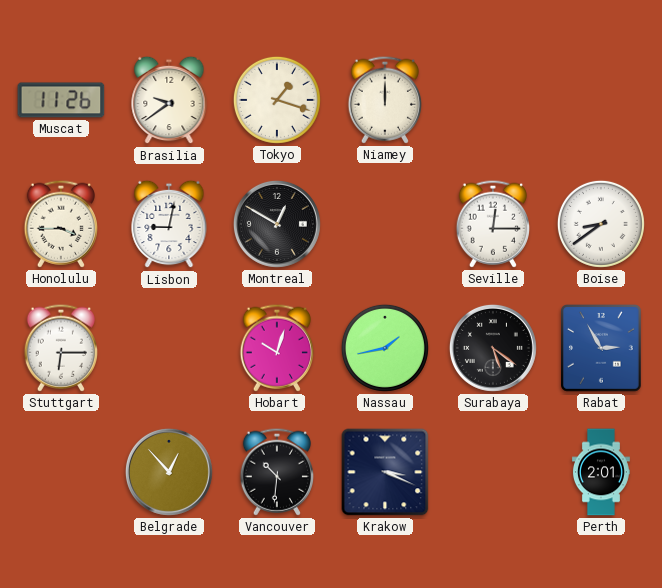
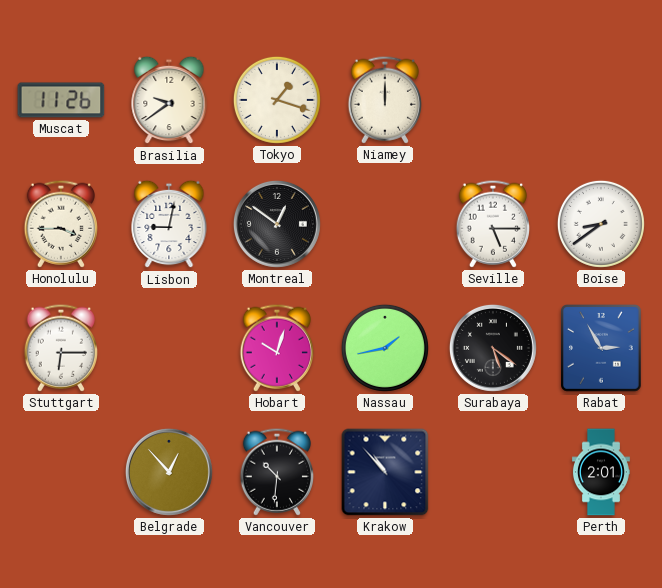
Montreal: 12:50 -> 12:51 (277, 224)
Seville: 12:15 -> 5:15 (492, 224)
Krakow: 3:19 -> 10:53 (385, 472)
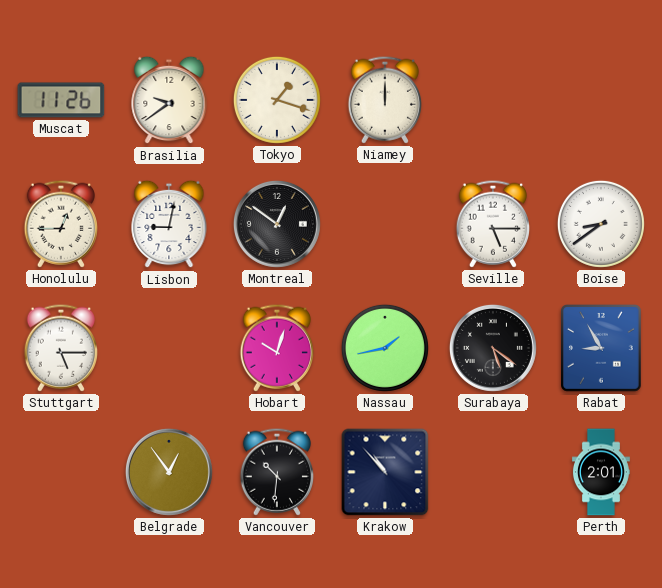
Honolulu: 3:45 -> 12:45 (60, 224)
Stuttgart: 6:15 -> 5:15 (60, 348)
Rabat: 2:55 -> 8:55 (602, 349)
Belgrade: 12:53 -> 12:54 (169, 472)
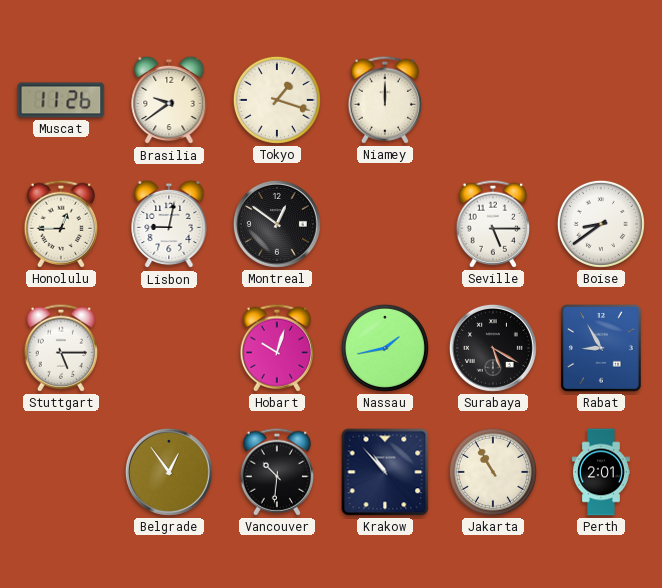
Surabaya: 5:21 -> 5:20 (493, 348)
Jakarta: none -> 10:55 (493, 472)
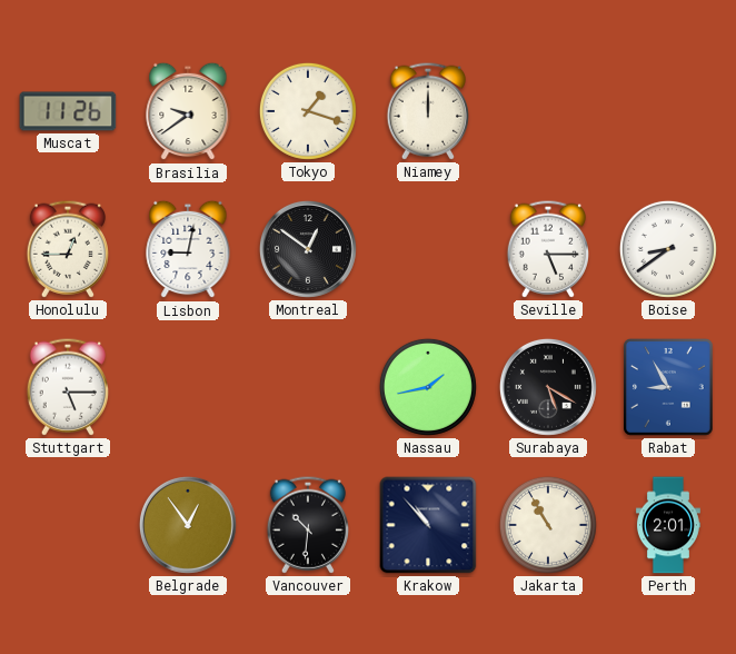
Hobart: 10:03 -> none (276, 348)
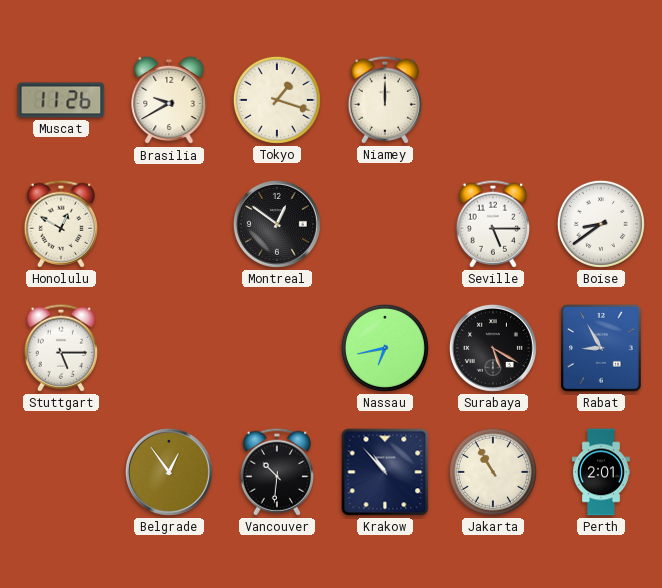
Brasilia: 9:39 -> 9:40 (169, 100)
Honolulu: 12:45 -> 12:50 (60, 224)
Lisbon: 9:02 -> none (188, 249)
Nassau: 1:43 -> 6:43 (385, 348)
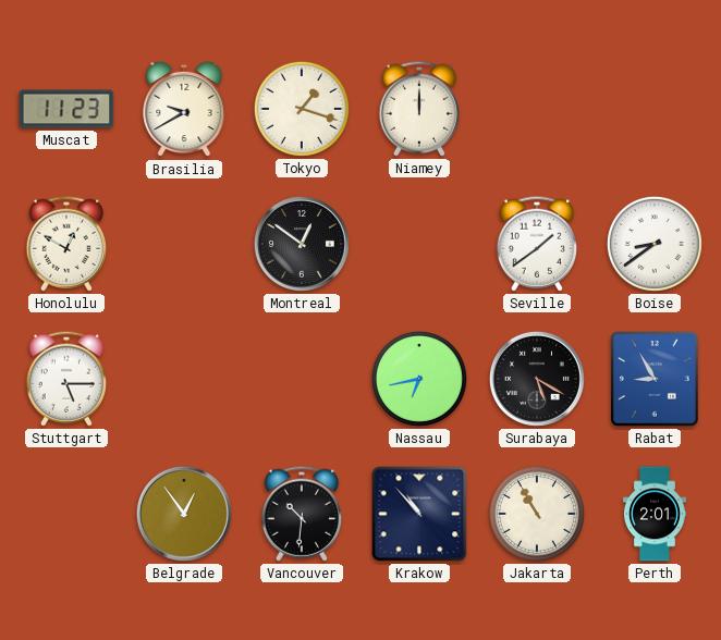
Muscat: 11:26 -> 11:23 (66, 109)
Seville: 5:15 -> 1:39 (536, 244)
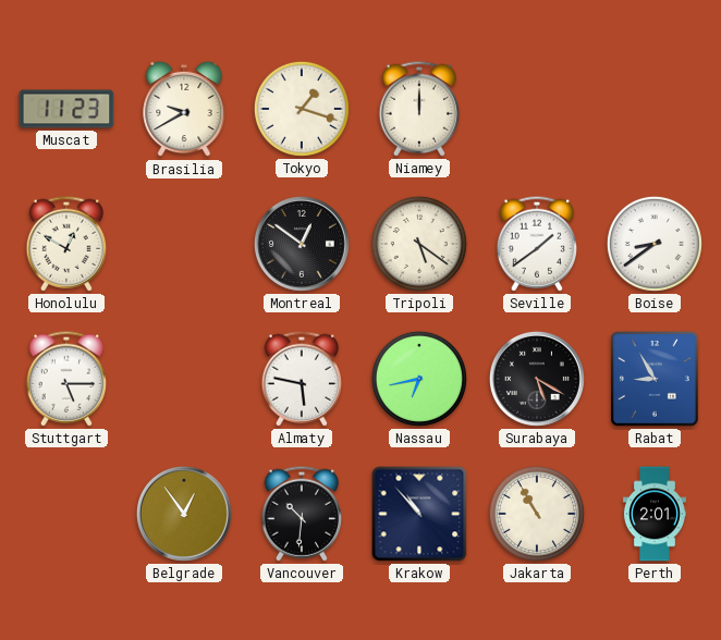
Tripoli: none -> 5:21 (419, 244)
Almaty: none -> 5:47 (301, 379)
